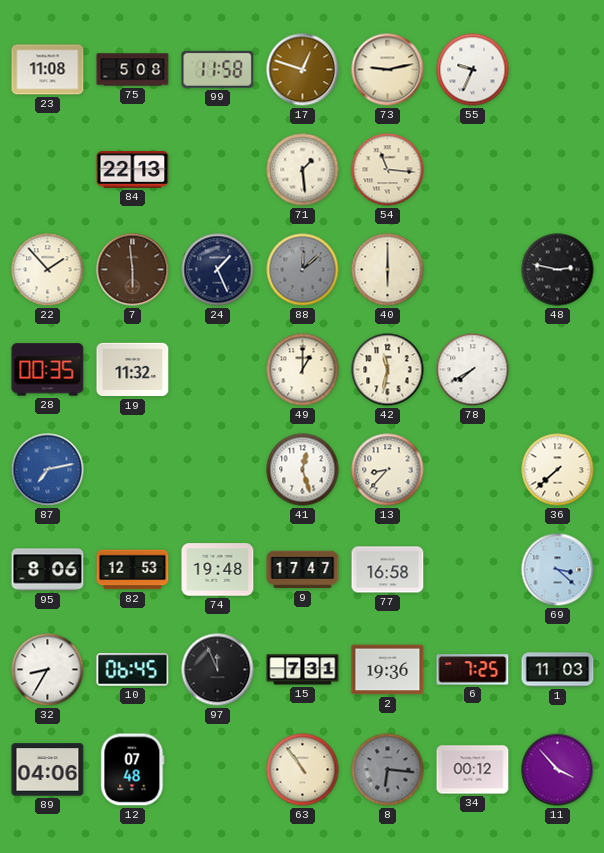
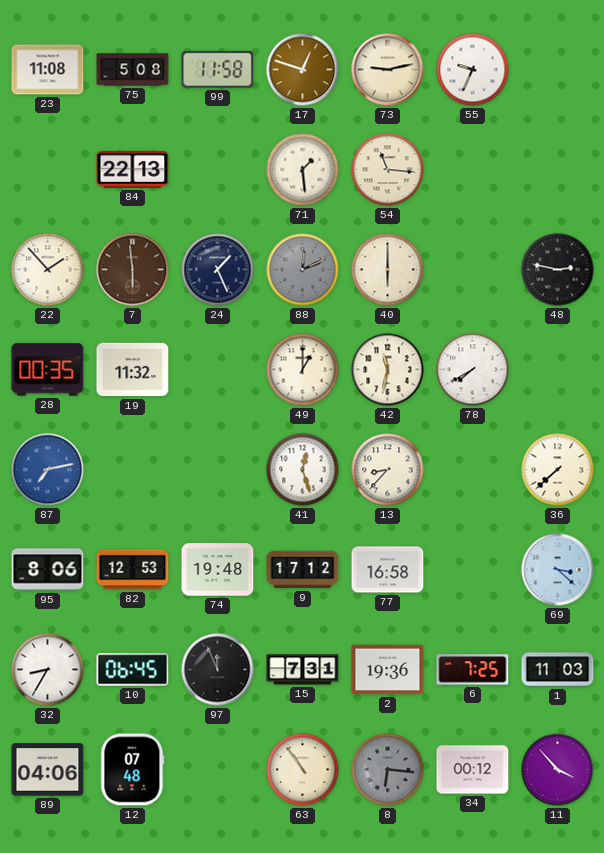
88: 12:08 -> 12:11 (303, 270)
9: 17:47 -> 17:12 (303, 570)
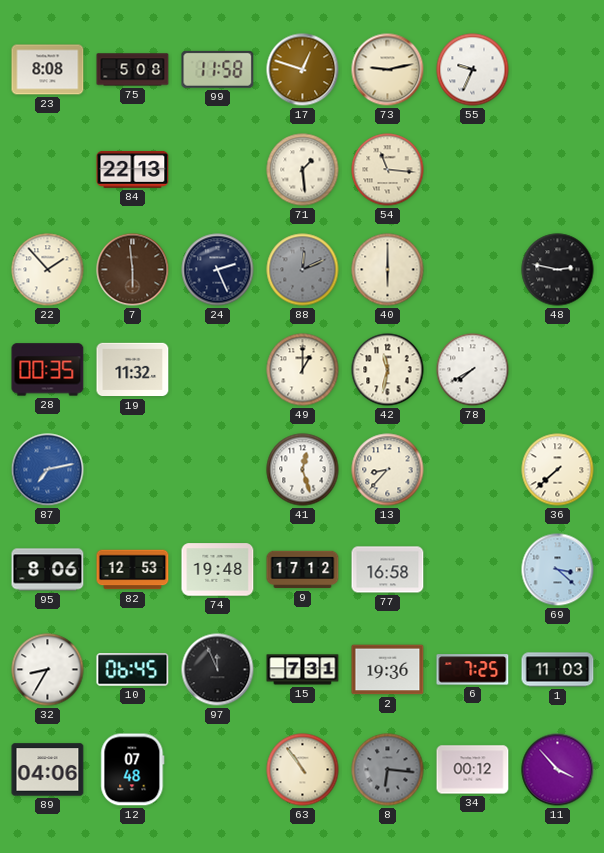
23: 11:08 -> 8:08 (48, 70)
24: 1:26 -> 2:26 (218, 270)
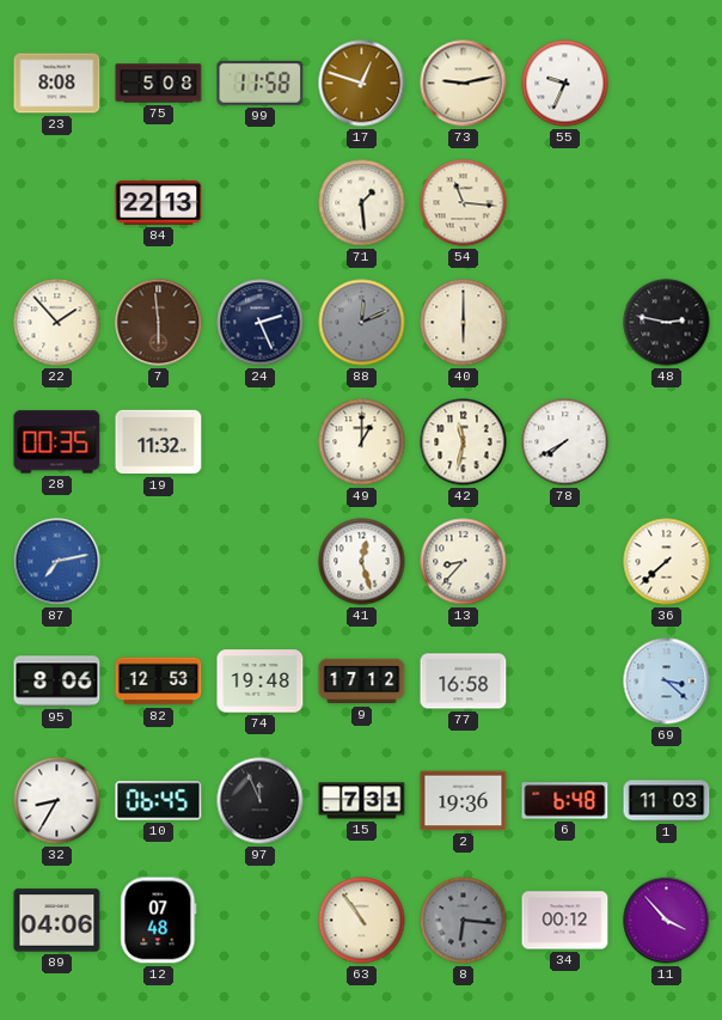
6: 7:25 -> 6:48 (565, 801)
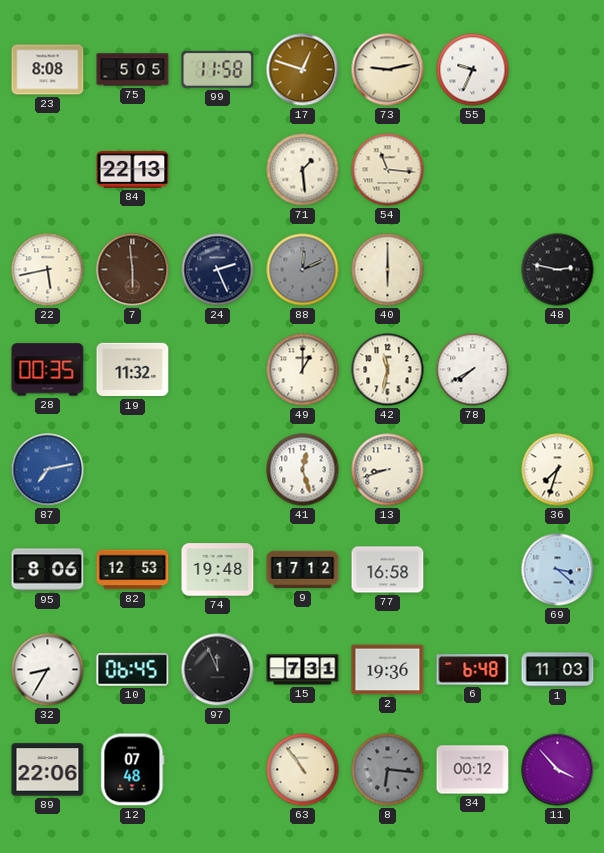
75: 5:08 -> 5:05 (133, 70)
22: 1:53 -> 5:43 (48, 270)
13: 8:37 -> 8:42 (388, 470)
36: 7:38 -> 7:33 (558, 470)
89: 04:06 -> 22:06 (48, 770)
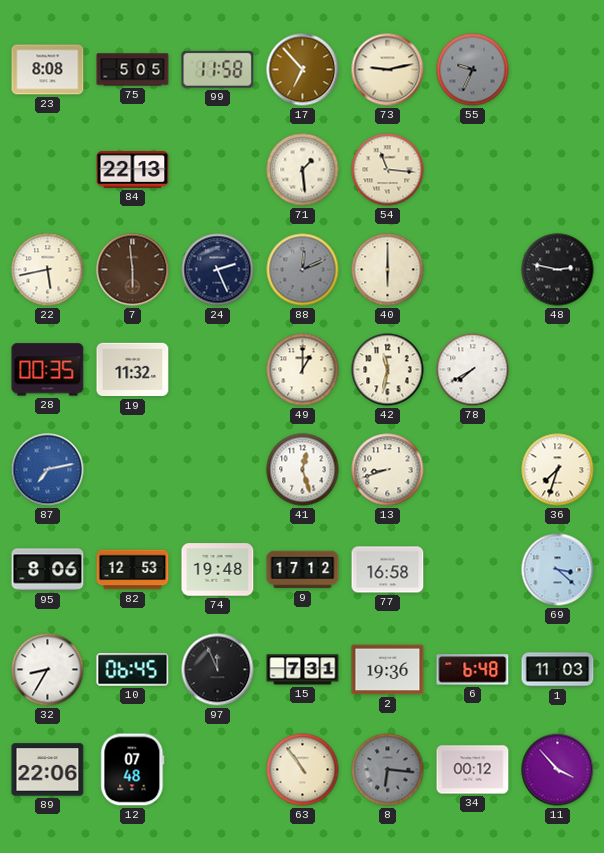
17: 12:48 -> 6:53 (303, 70)
55 dial: white -> grey (473, 70)
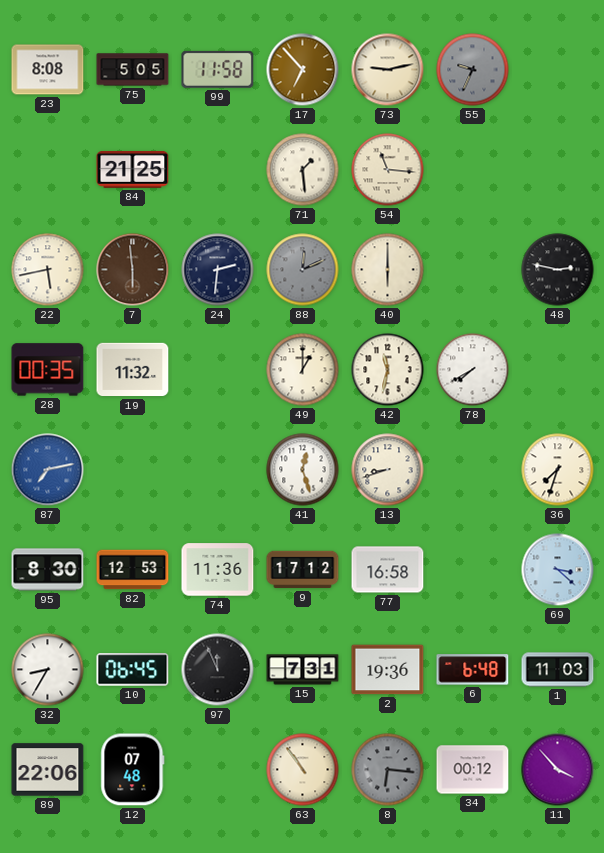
84: 22:13 -> 21:25 (133, 169)
24: 2:26 -> 2:31 (218, 270)
95: 8:06 -> 8:30 (48, 570)
74: 19:48 -> 11:36 (218, 570)
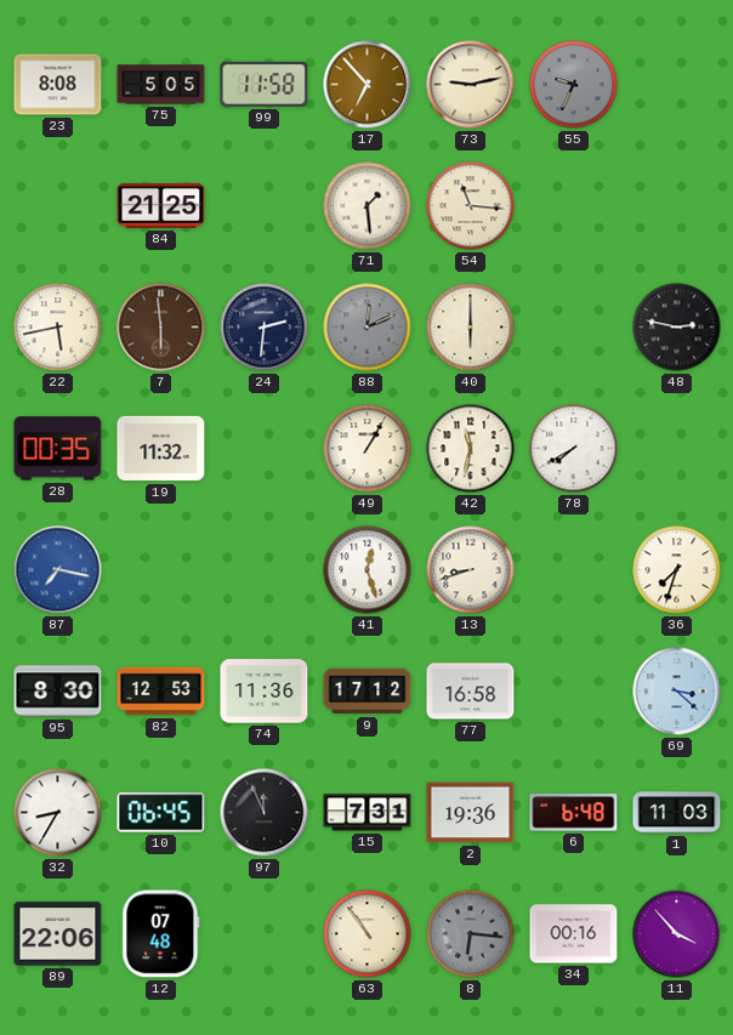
49: 1:00 -> 1:05 (368, 449)
87: 7:13 -> 7:17 (58, 570)
34: 00:12 -> 00:16 (574, 934)
